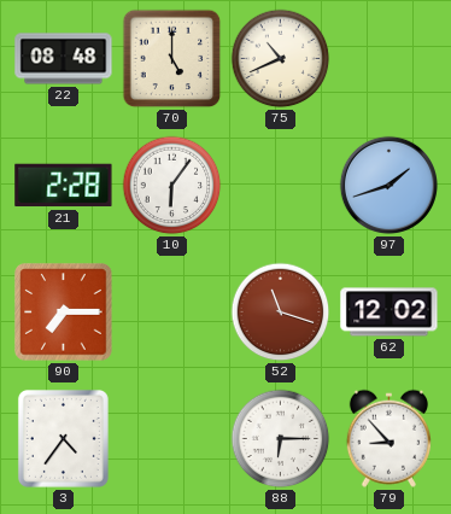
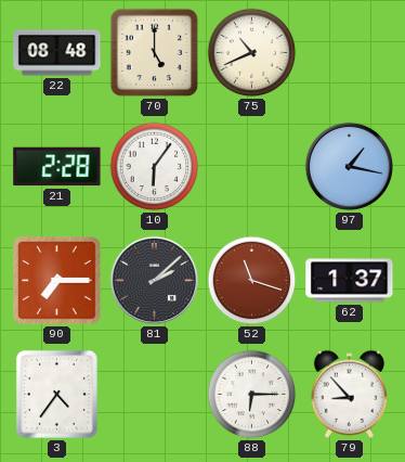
97: 1:42 -> 1:17 (349, 166)
81: none -> 2:08 (154, 280)
62: 12:02 -> 1:37 (350, 281)
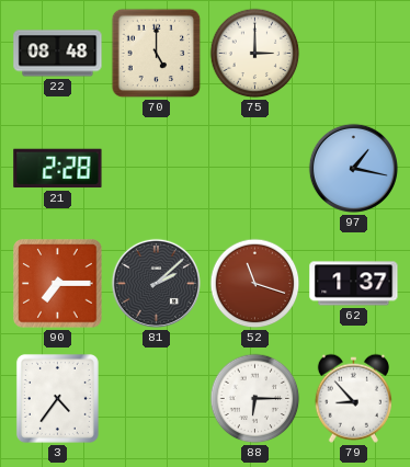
75: 10:41 -> 3:00 (255, 54)
10: 6:06 -> none (155, 167)
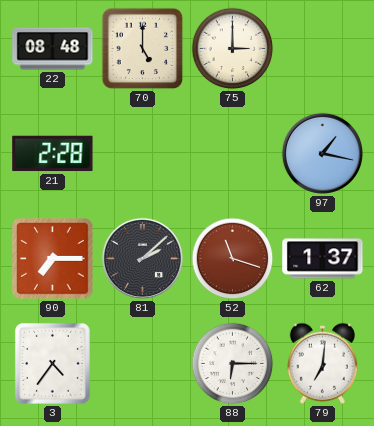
79: 8:53 -> 7:01 (322, 363)
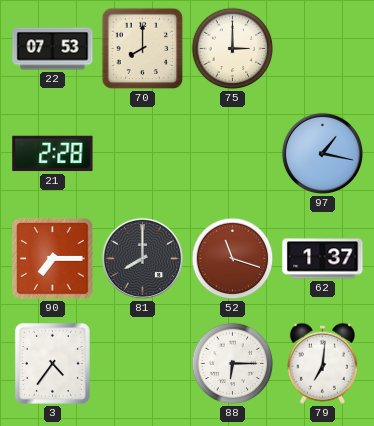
22: 08:48 -> 07:53 (53, 49)
70: 5:00 -> 8:00 (143, 49)
81: 2:08 -> 8:00 (142, 258)
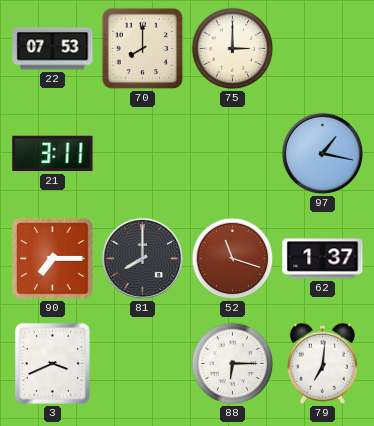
21: 2:28 -> 3:11 (53, 154)
3: 4:36 -> 3:41 (52, 363)
